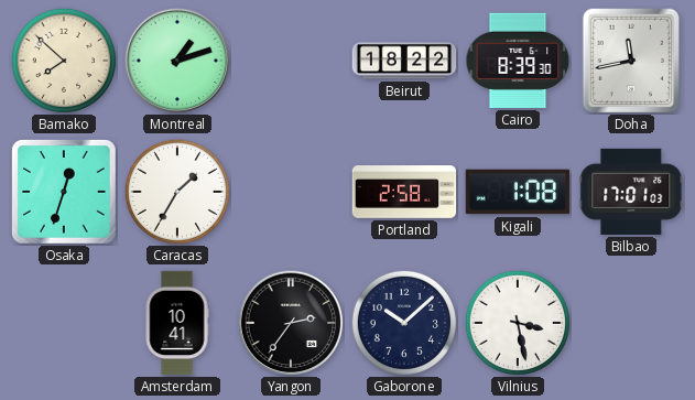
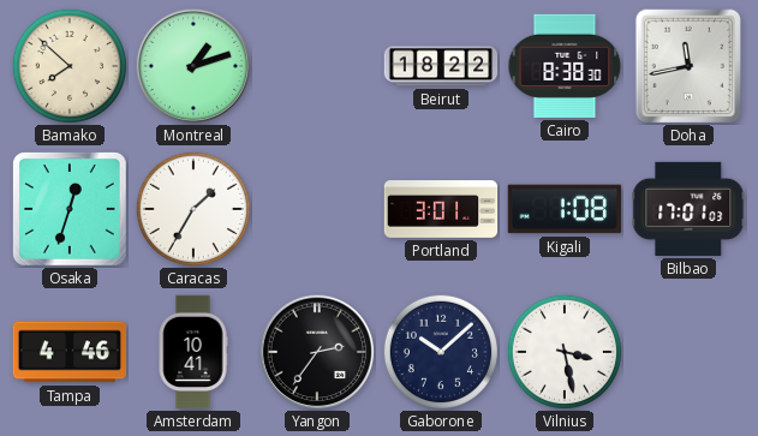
Cairo: 8:39 -> 8:38 (565, 66)
Portland: 2:58 -> 3:01 (441, 209)
Tampa: none -> 4:46 (70, 352)
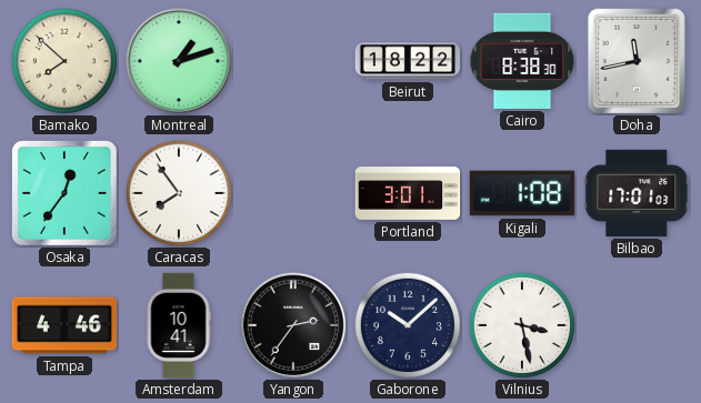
Osaka: 12:33 -> 12:36 (66, 194)
Caracas: 1:35 -> 7:54 (179, 193)
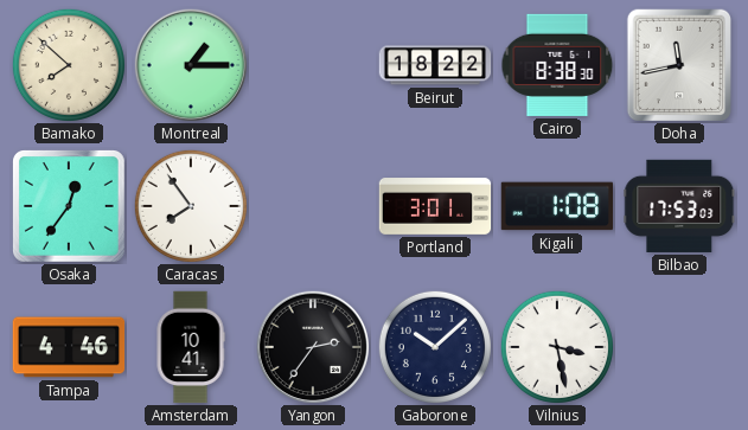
Montreal: 1:12 -> 1:15 (191, 65)
Bilbao: 17:01 -> 17:53 (679, 206)
